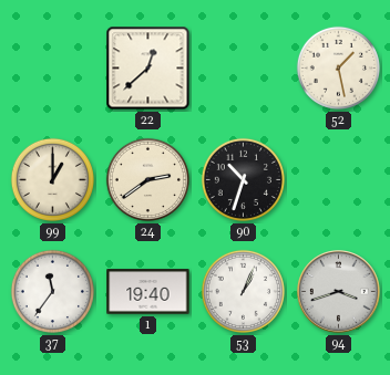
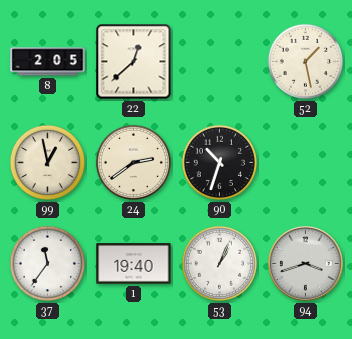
8: none -> 2:05 (48, 62)
99: 1:00 -> 12:58 (47, 162)
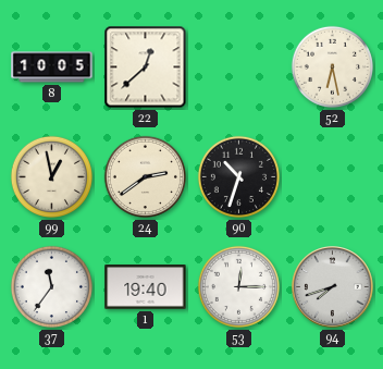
8: 2:05 -> 10:05 (52, 67)
52: 1:28 -> 6:28 (332, 66)
53: 1:04 -> 12:15 (238, 286)
94: 3:42 -> 7:42 (333, 287)
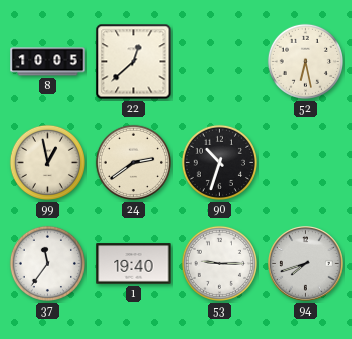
53: 12:15 -> 9:15 (219, 263)
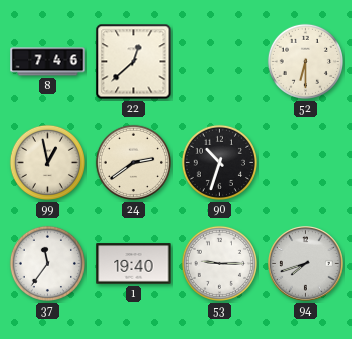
8: 10:05 -> 7:46 (48, 62)
52: 6:28 -> 6:30 (305, 61)
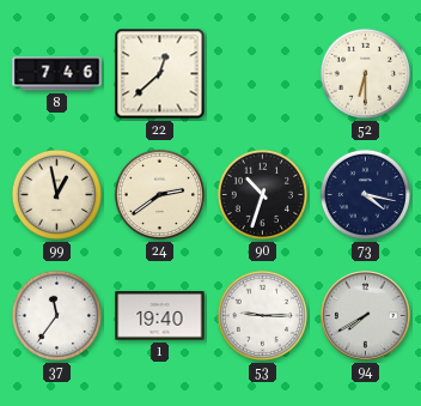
73: none -> 4:17 (365, 194)
94: 7:42 -> 7:40 (366, 316)
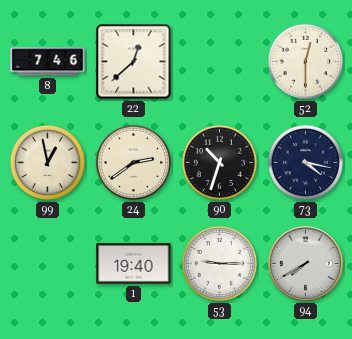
52: 6:30 -> 12:30 (305, 61)
37: 11:36 -> none (56, 315)
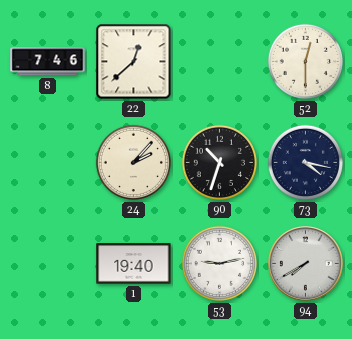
99: 12:58 -> none (47, 162)
24: 2:39 -> 2:07 (133, 162)
53: 9:15 -> 9:13 (219, 263)
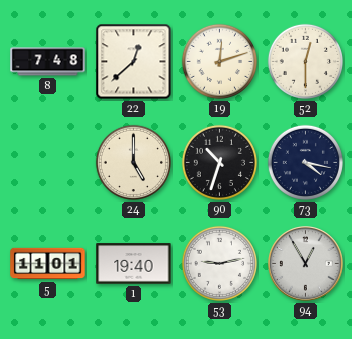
8: 7:46 -> 7:48 (48, 62)
19: none -> 12:12 (219, 61)
24: 2:07 -> 5:00 (133, 162)
5: none -> 11:01 (48, 264)
94: 7:40 -> 12:55 (306, 264)
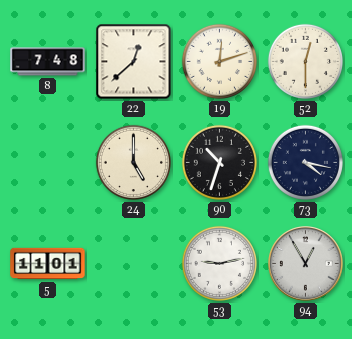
1: 19:40 -> none (134, 264)
